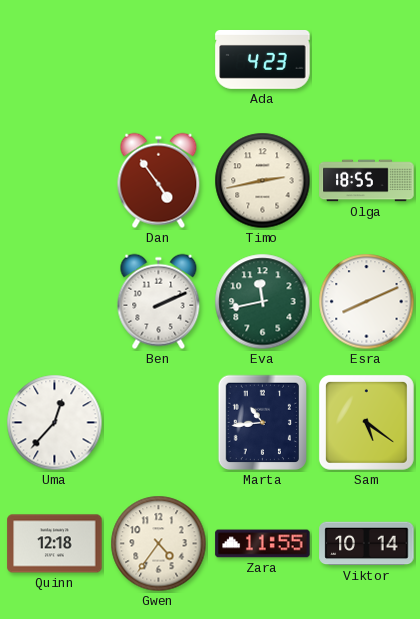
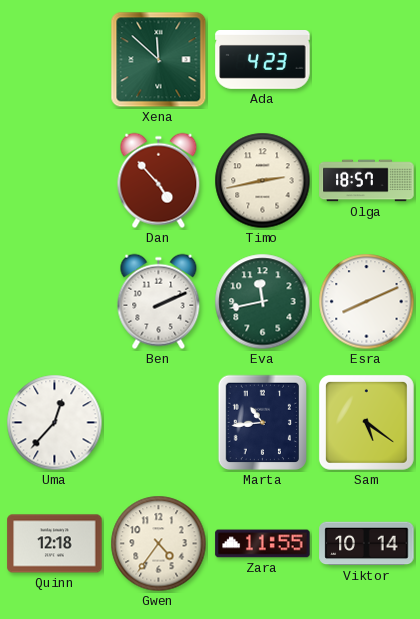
Xena: none -> 11:52 (159, 60)
Dan: 4:54 -> 4:53 (159, 181)
Olga: 18:55 -> 18:57 (367, 181)
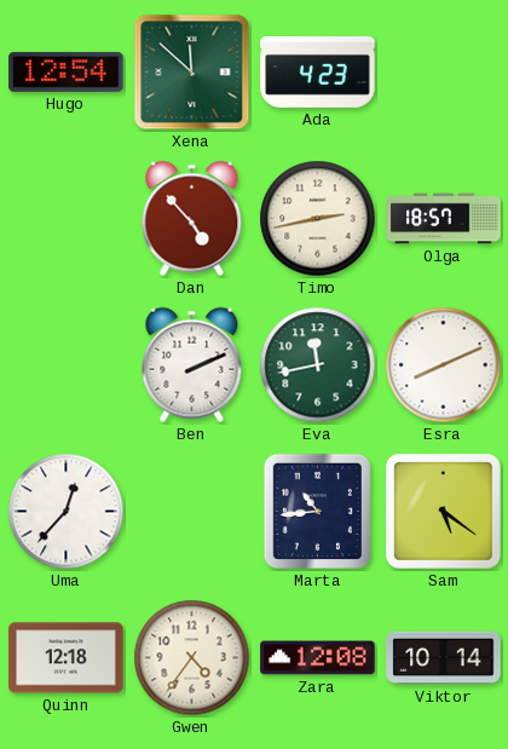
Hugo: none -> 12:54 (67, 71)
Zara: 11:55 -> 12:08 (318, 658)
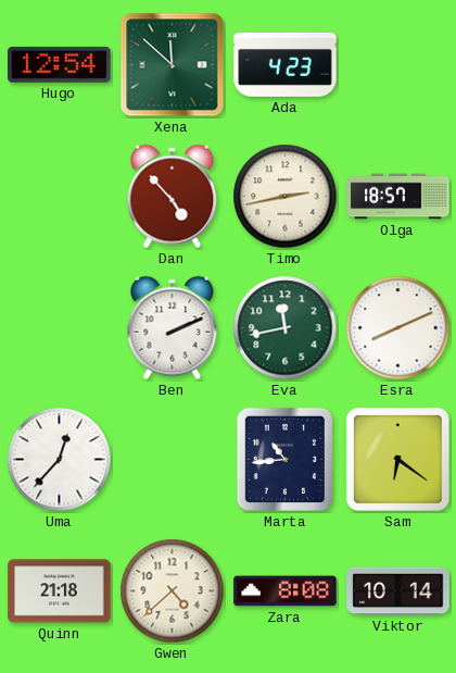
Sam: 5:21 -> 6:21 (397, 459)
Quinn: 12:18 -> 21:18 (60, 591)
Gwen: 4:36 -> 4:38 (173, 591)
Zara: 12:08 -> 8:08 (286, 591)
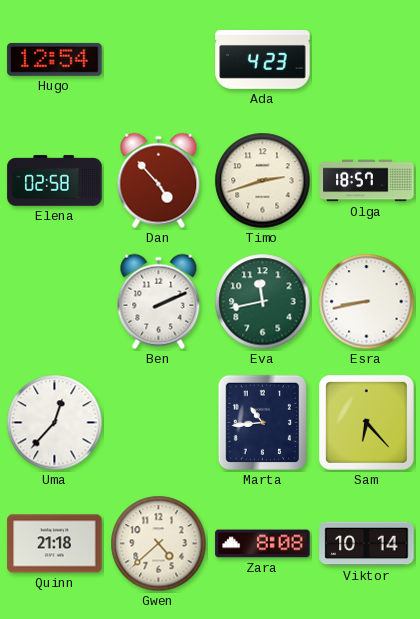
Xena: 11:52 -> none (173, 65)
Elena: none -> 02:58 (55, 181)
Timo: 2:43 -> 2:42 (263, 181)
Esra: 8:11 -> 8:43 (367, 302)
Sam: 6:21 -> 6:23 (366, 422)
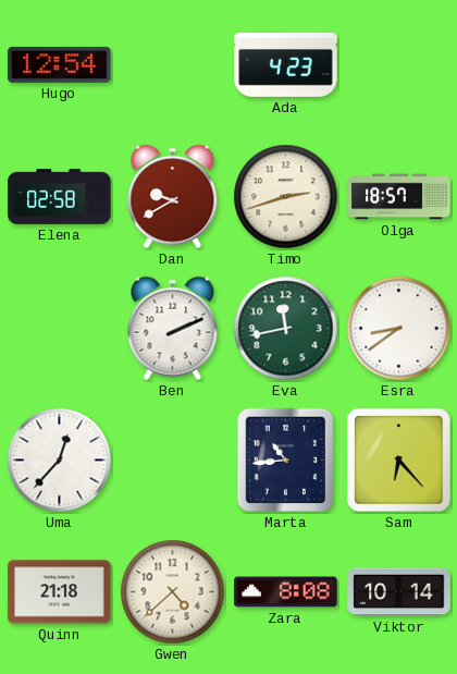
Dan: 4:53 -> 9:40 (173, 197)
Esra: 8:43 -> 8:39 (399, 329)
